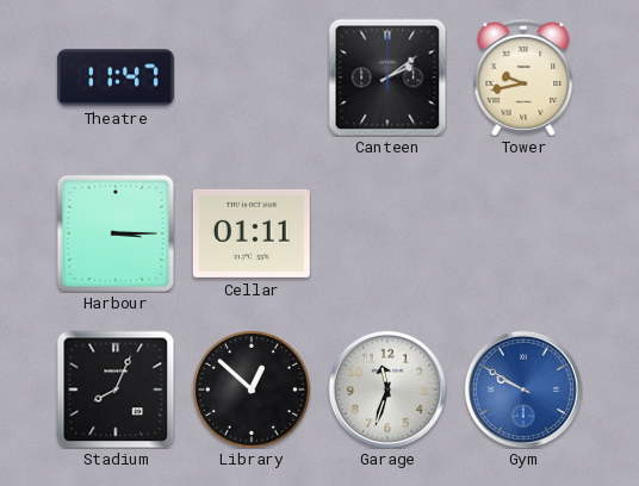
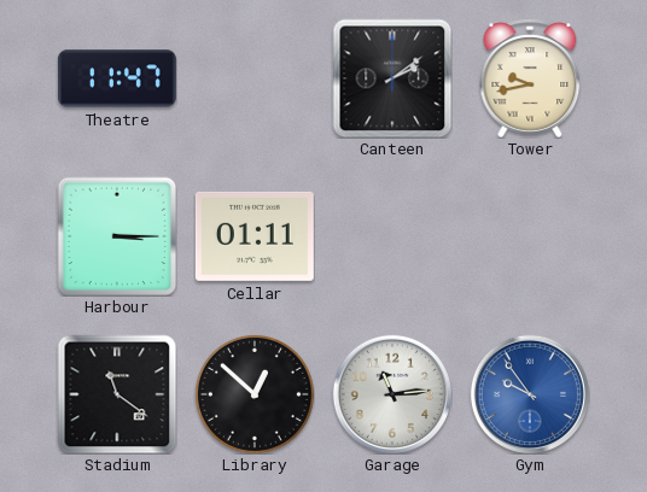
Stadium: 8:04 -> 11:21 (117, 394)
Garage: 11:33 -> 11:14 (392, 394)
Gym: 9:50 -> 9:54 (530, 394)
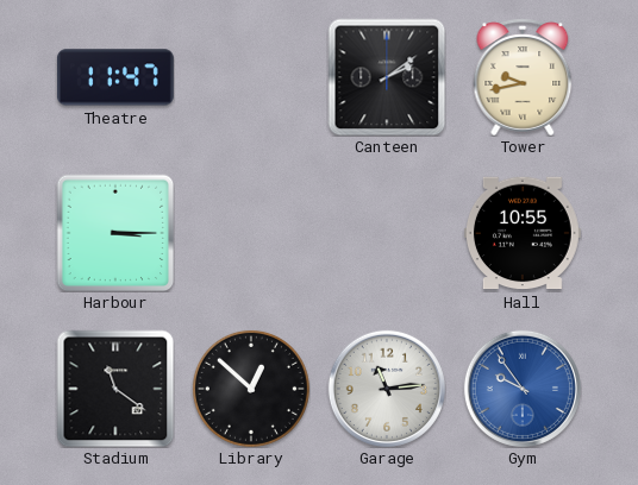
Cellar: 01:11 -> none (255, 236)
Hall: none -> 10:55 (523, 233)
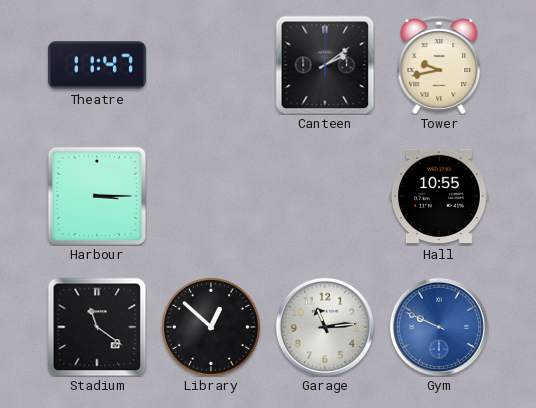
Gym: 9:54 -> 9:49 (439, 327)
